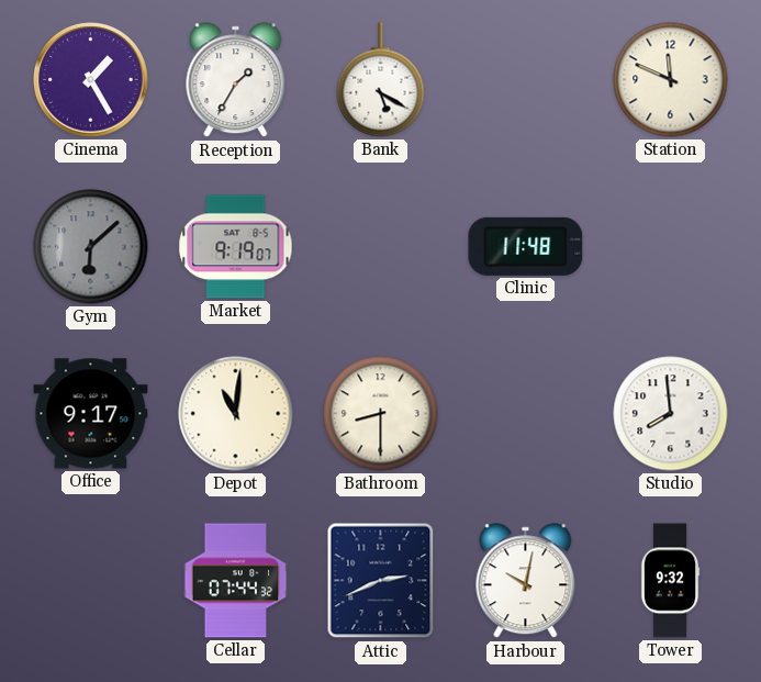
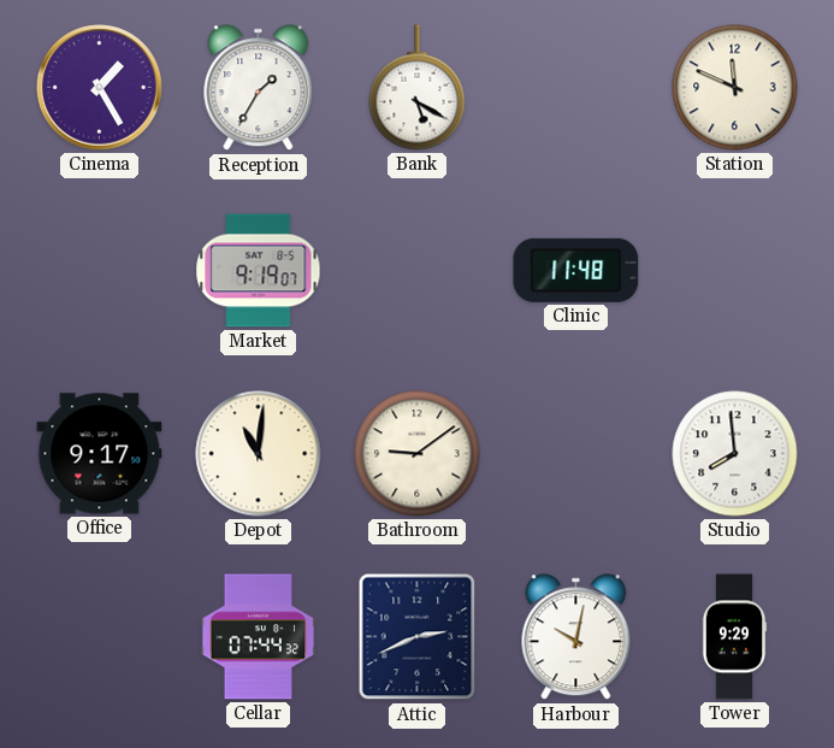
Gym: 6:08 -> none (91, 247)
Bathroom: 8:30 -> 9:09 (418, 454)
Tower: 9:32 -> 9:29 (734, 637)
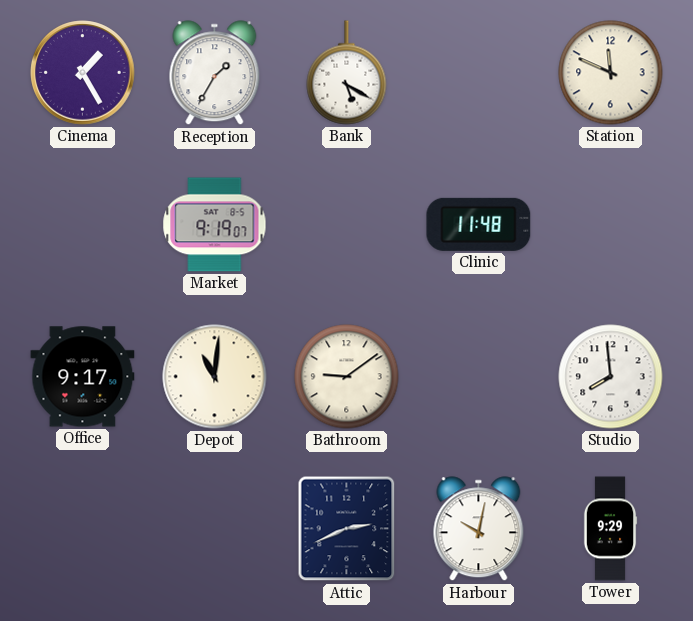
Cellar: 07:44 -> none (259, 637)
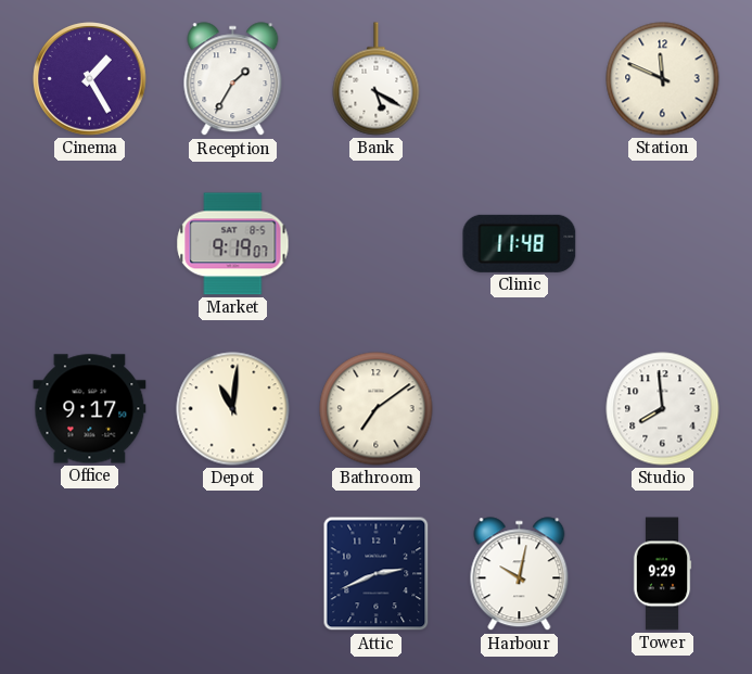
Bathroom: 9:09 -> 7:09 (377, 409)
